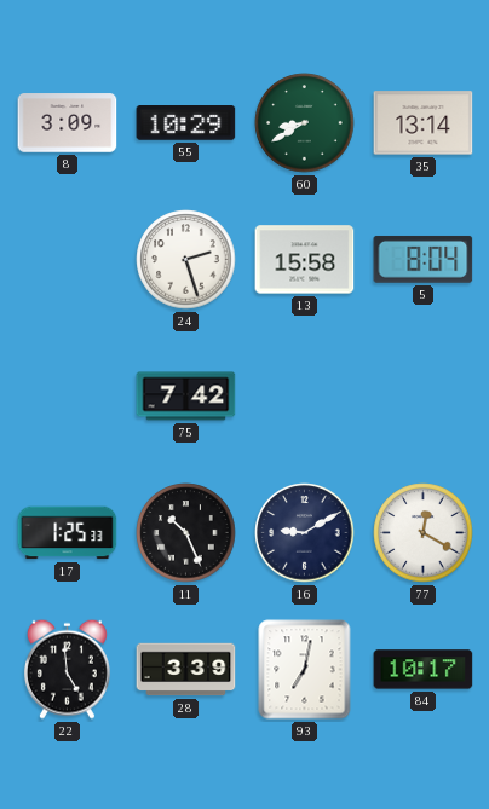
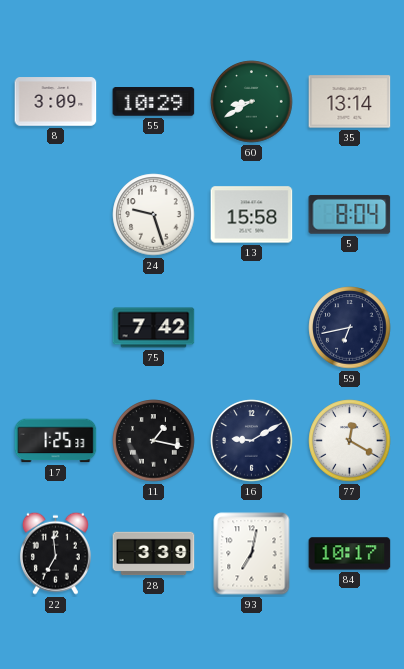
24: 2:27 -> 9:27 (154, 215)
59: none -> 6:43 (350, 328)
11: 10:26 -> 1:17 (154, 441)
22: 4:59 -> 6:59 (55, 553)
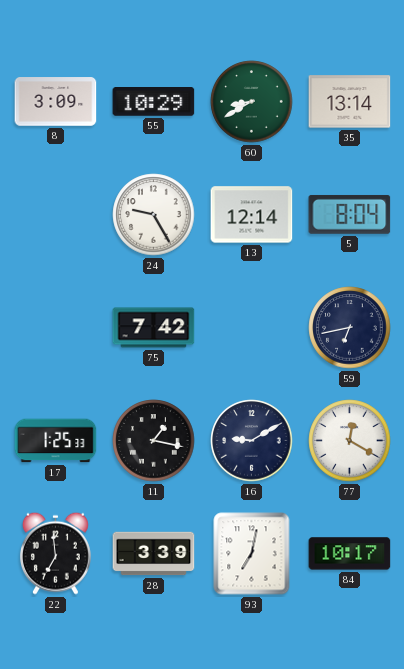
24: 9:27 -> 9:25 (154, 215)
13: 15:58 -> 12:14 (252, 215)
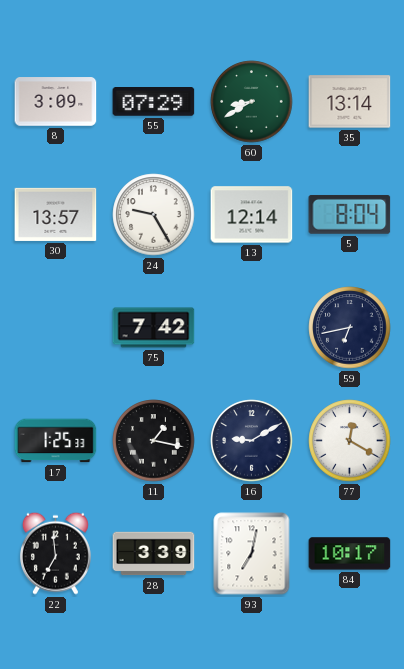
55: 10:29 -> 07:29 (154, 102)
30: none -> 13:57 (56, 214)
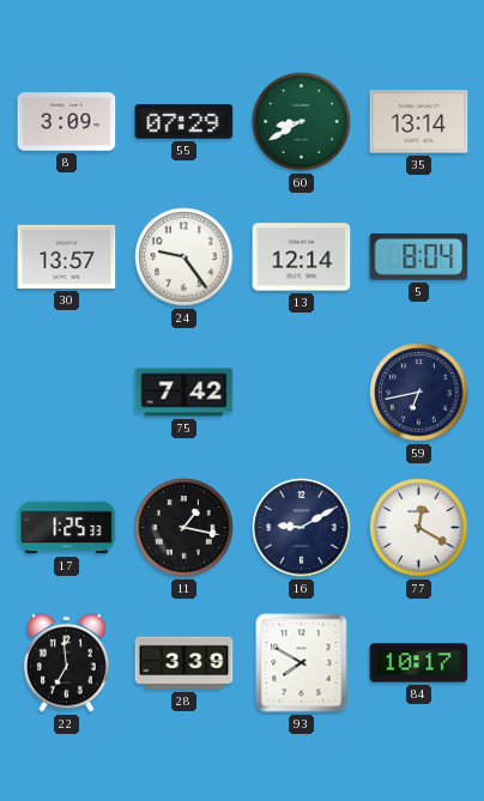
24: 9:25 -> 9:24 (184, 257)
93: 7:02 -> 7:50 (302, 663)
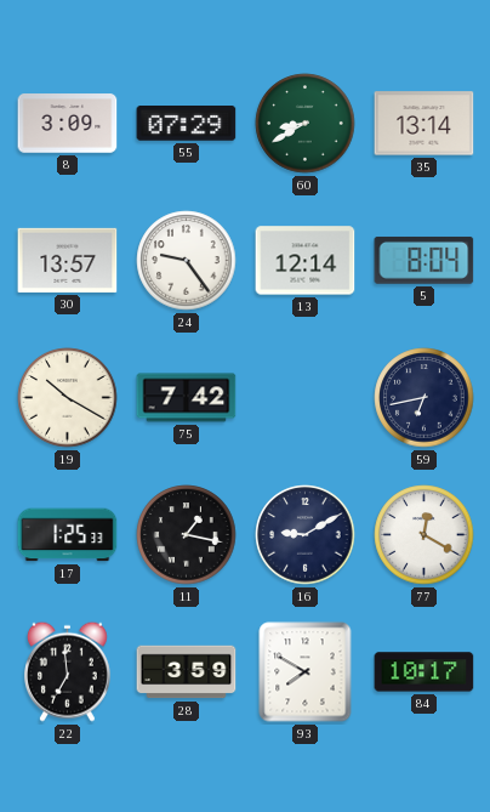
19: none -> 10:20 (68, 398)
28: 3:39 -> 3:59 (187, 672)
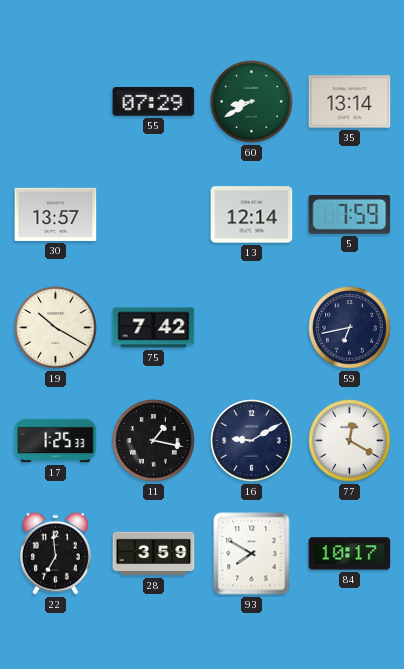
8: 3:09 -> none (68, 124)
24: 9:24 -> none (187, 261)
5: 8:04 -> 7:59 (350, 214)
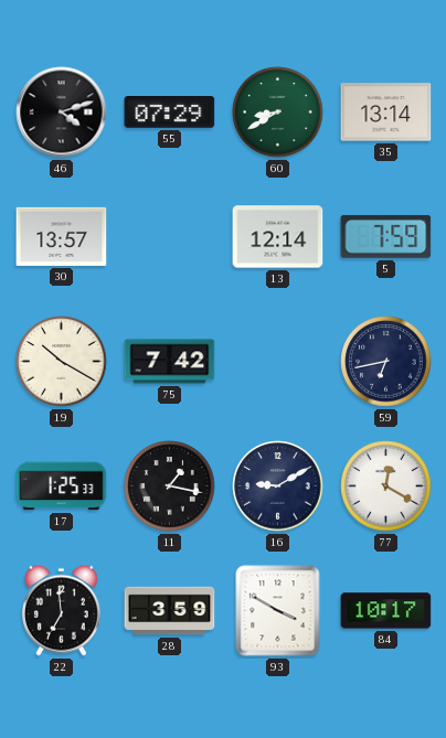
46: none -> 4:12 (62, 113)
93: 7:50 -> 3:50 (278, 611)
